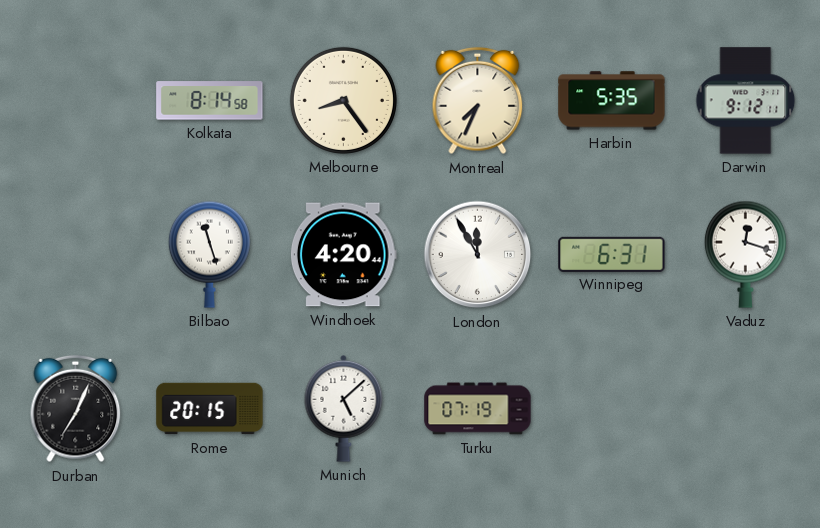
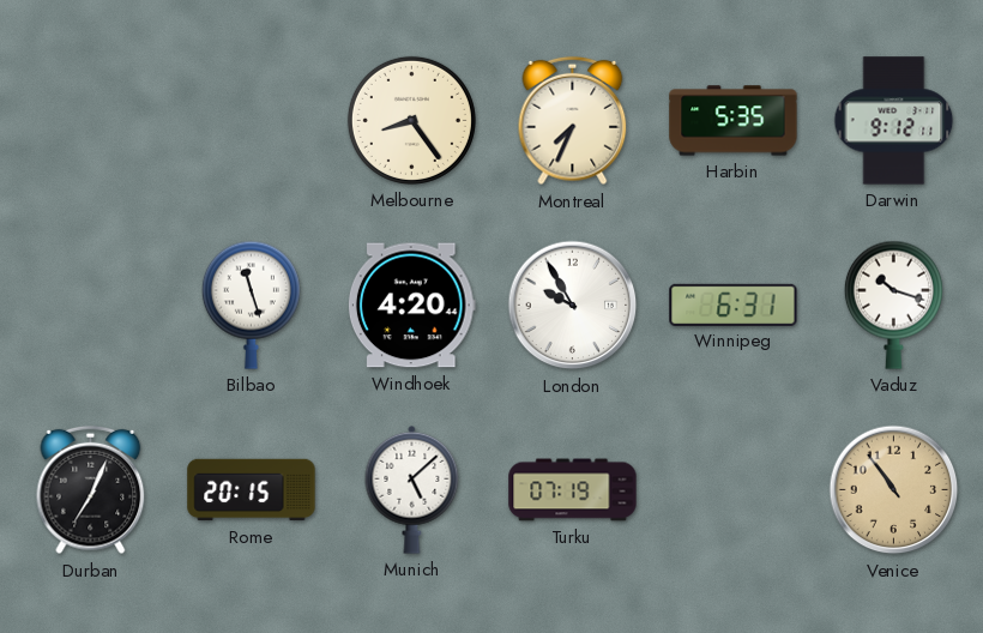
Kolkata: 8:14 -> none (210, 101)
London: 11:55 -> 9:55 (573, 306)
Vaduz: 12:18 -> 10:18 (893, 305)
Venice: none -> 10:54 (894, 490)
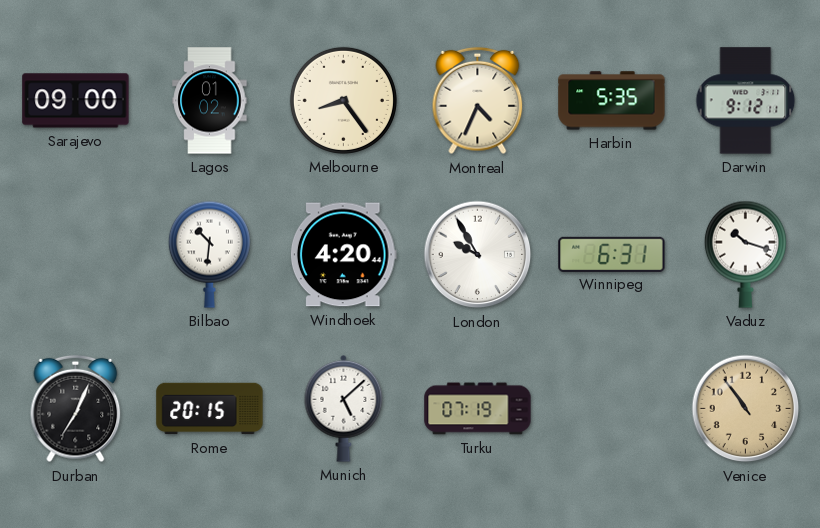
Sarajevo: none -> 09:00 (76, 101)
Lagos: none -> 01:02 (210, 101)
Montreal: 7:34 -> 4:34 (478, 101)
Bilbao: 11:27 -> 10:31 (209, 254)
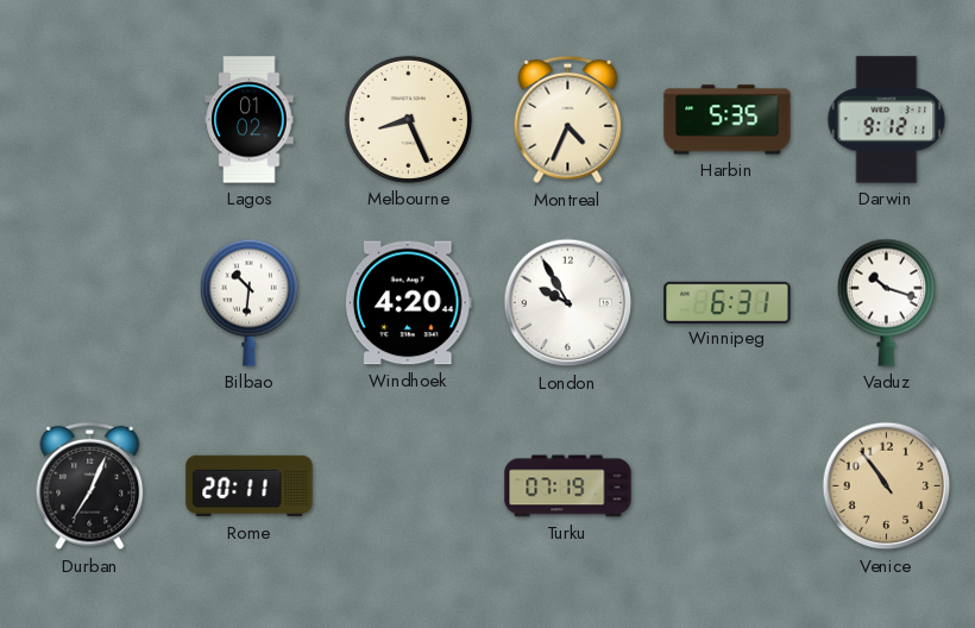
Sarajevo: 09:00 -> none (76, 101)
Melbourne: 8:24 -> 8:26 (408, 119)
Rome: 20:15 -> 20:11 (250, 486)
Munich: 5:08 -> none (344, 408)
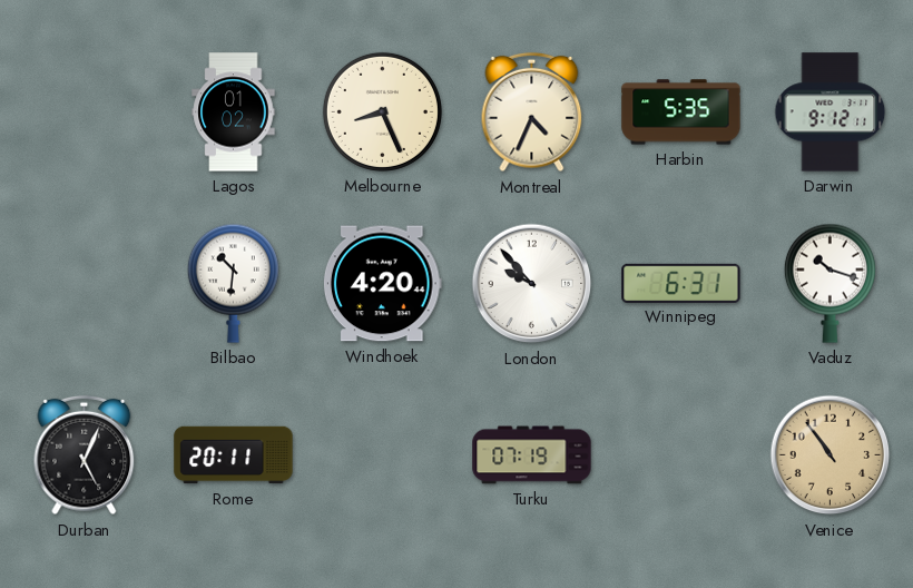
London: 9:55 -> 9:53 (532, 284)
Durban: 7:04 -> 5:04 (85, 455)
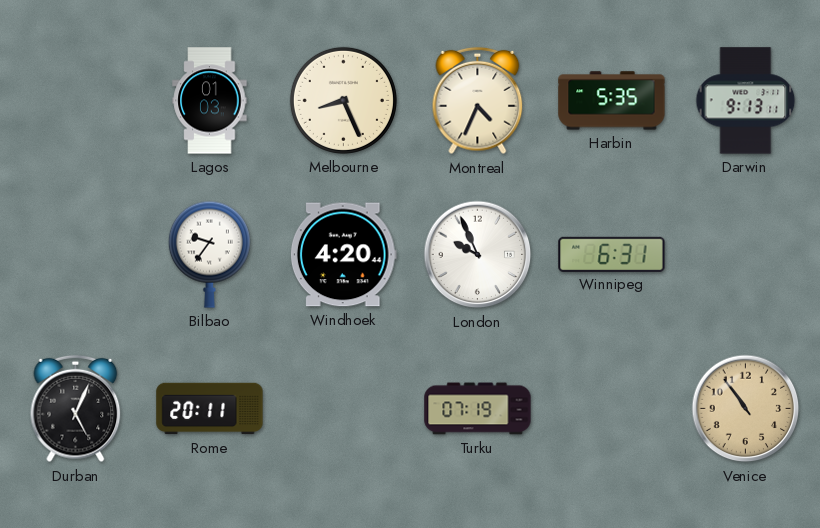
Lagos: 01:02 -> 01:03 (210, 101)
Darwin: 9:12 -> 9:13 (746, 101)
Bilbao: 10:31 -> 9:36 (209, 254)
London: 9:53 -> 9:56 (478, 255)
Vaduz: 10:18 -> none (829, 283)
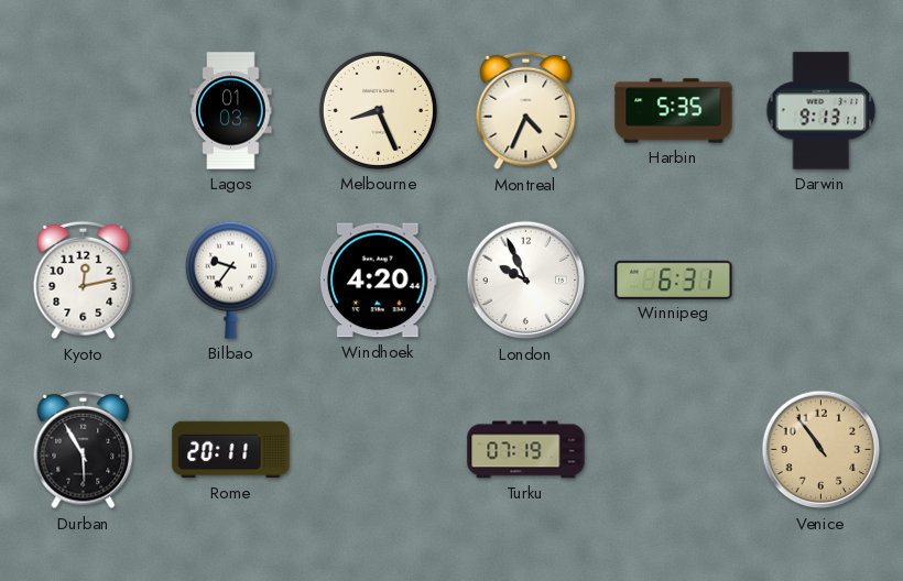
Kyoto: none -> 12:13 (84, 281)
Durban: 5:04 -> 5:55 (84, 450)
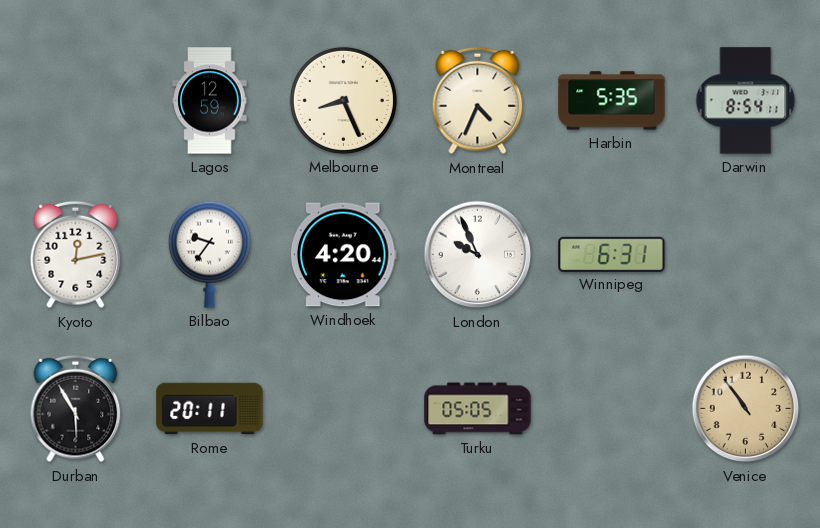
Lagos: 01:03 -> 12:59 (210, 101)
Darwin: 9:13 -> 8:54 (746, 101)
Turku: 07:19 -> 05:05 (478, 409)
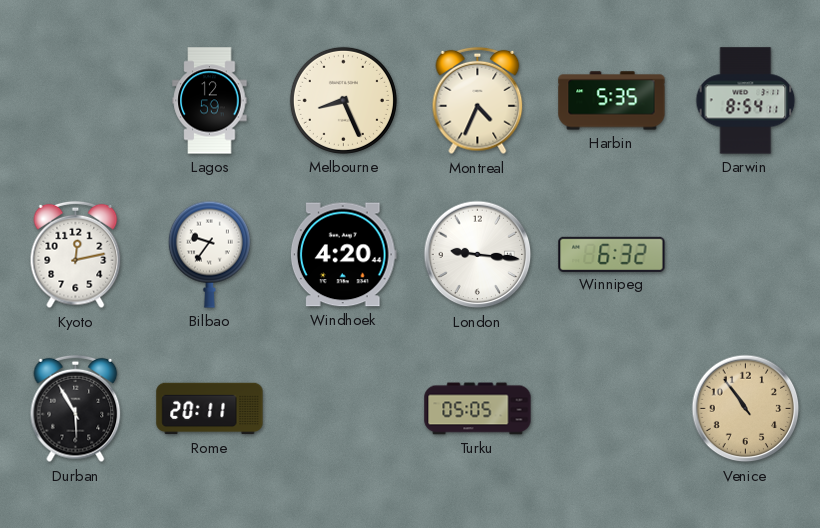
London: 9:56 -> 9:16 (478, 255)
Winnipeg: 6:31 -> 6:32 (612, 254)
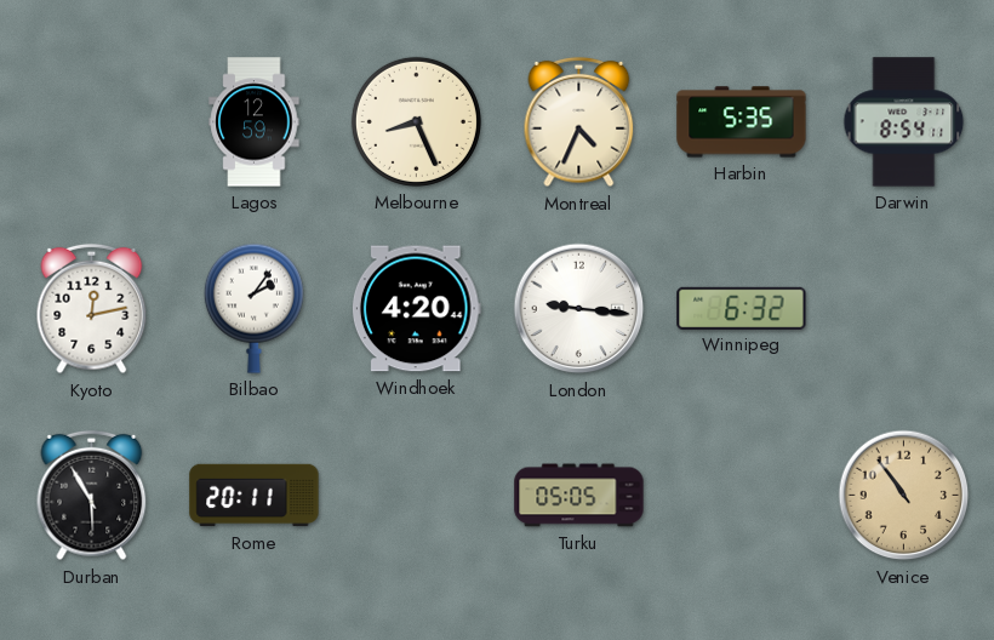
Bilbao: 9:36 -> 2:06 (253, 308)
